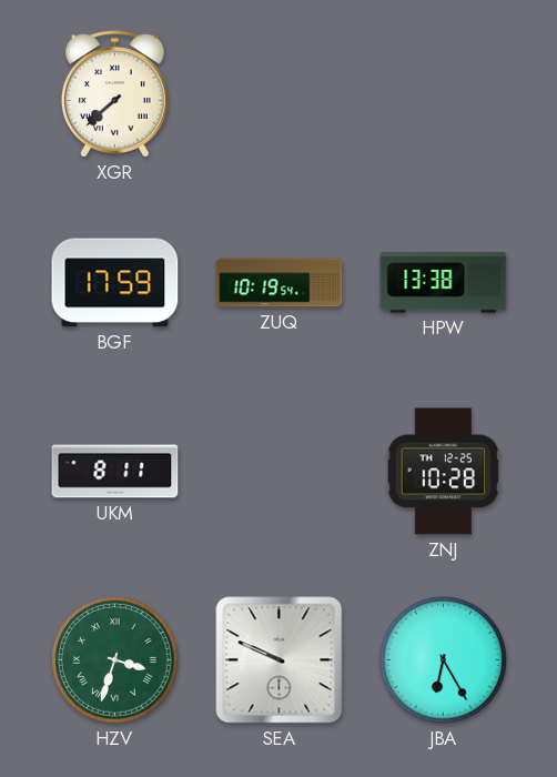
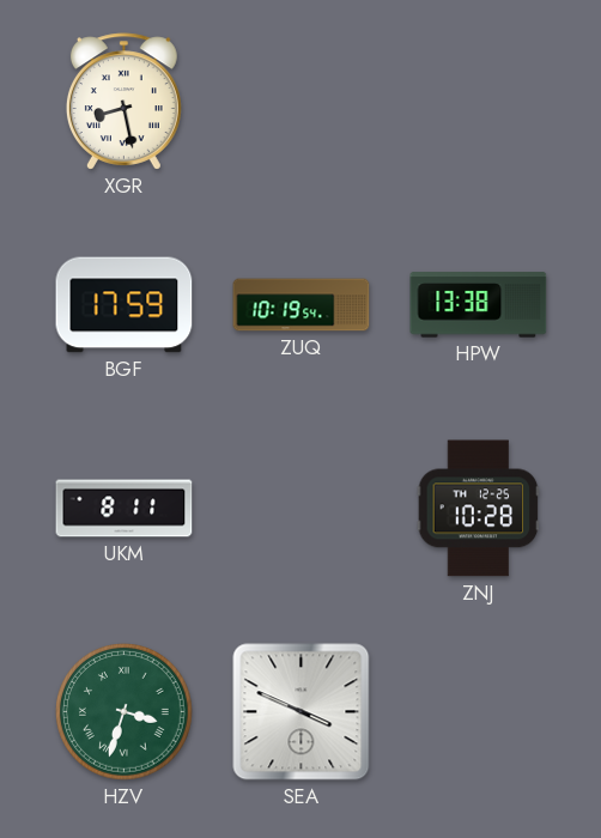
XGR: 7:38 -> 8:28 (123, 102)
SEA: 9:49 -> 3:49 (302, 712)
JBA: 6:25 -> none (444, 660)
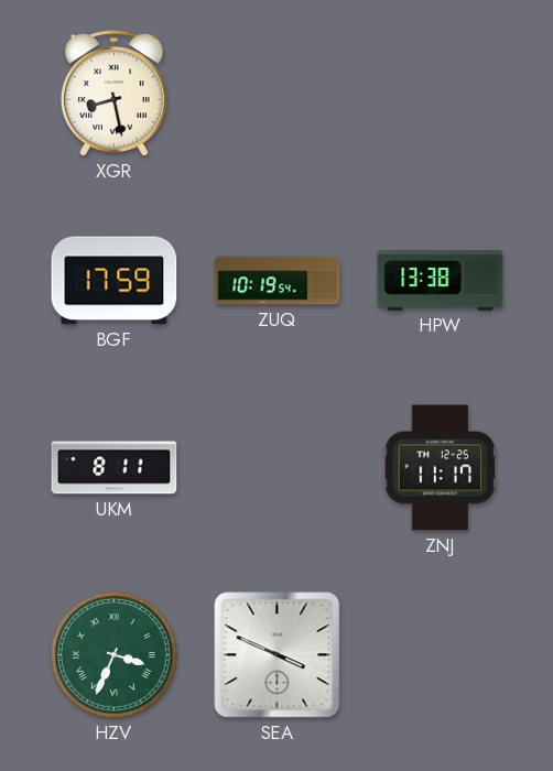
ZNJ: 10:28 -> 11:17 (441, 468)
HZV: 3:33 -> 3:34 (115, 655)
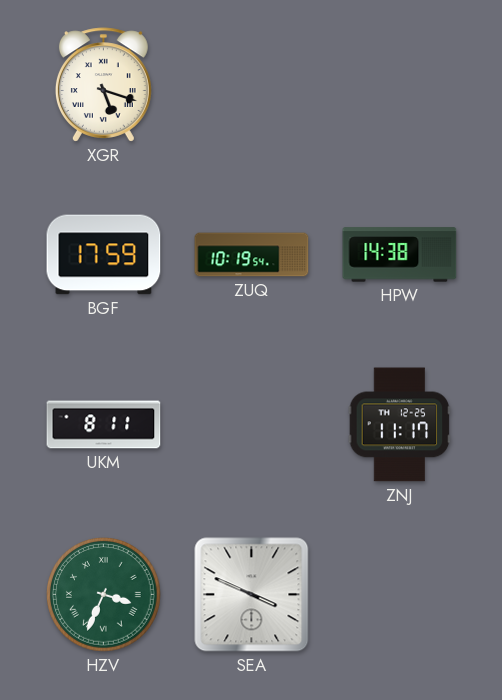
XGR: 8:28 -> 5:18 (103, 85)
HPW: 13:38 -> 14:38 (400, 255)
